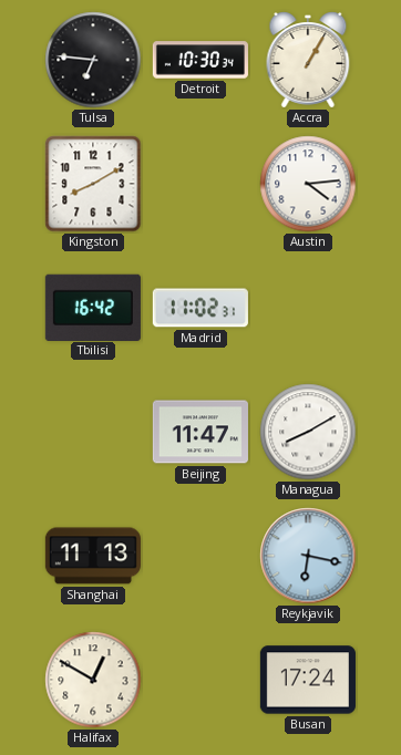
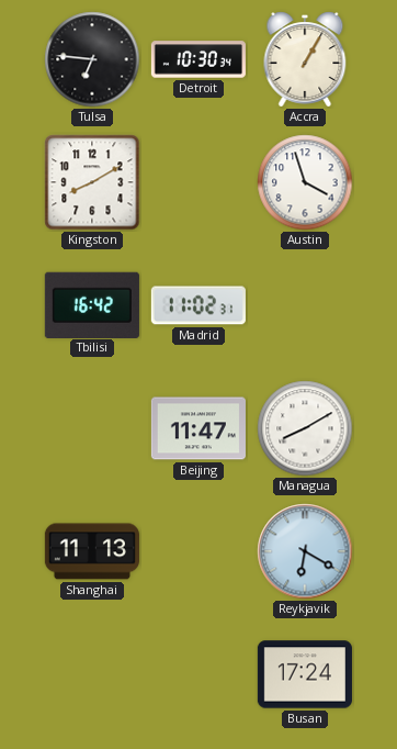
Austin: 4:14 -> 3:57 (305, 182)
Reykjavik: 6:17 -> 6:20 (305, 551)
Halifax: 12:50 -> none (93, 680)
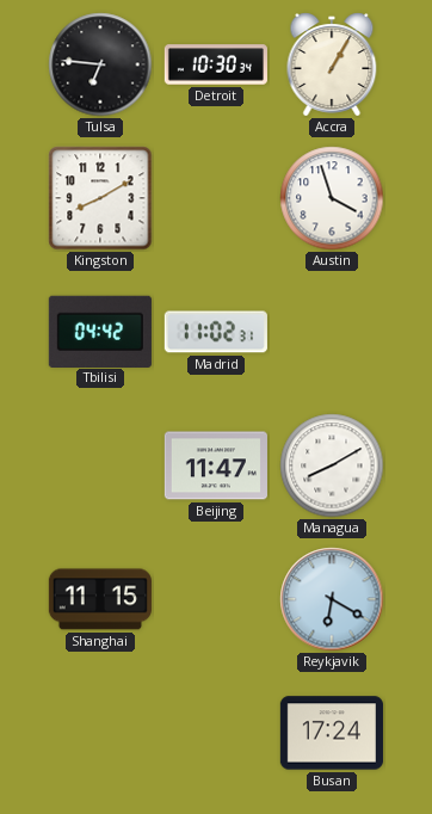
Tbilisi: 16:42 -> 04:42 (100, 331)
Shanghai: 11:13 -> 11:15 (100, 599)
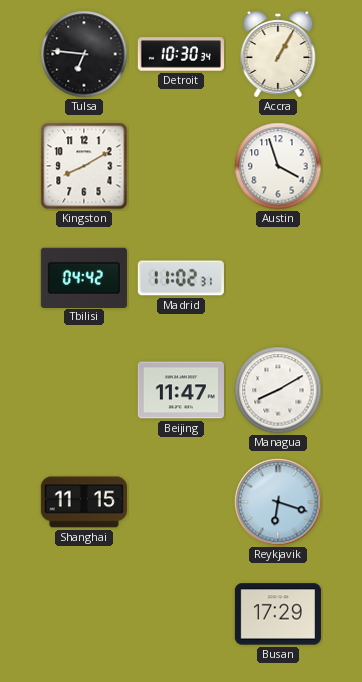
Reykjavik: 6:20 -> 6:18 (278, 502)
Busan: 17:24 -> 17:29 (278, 614)
